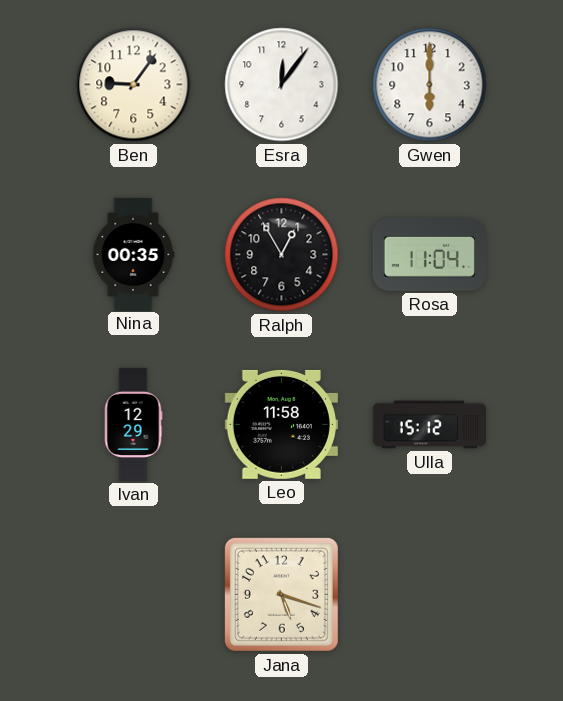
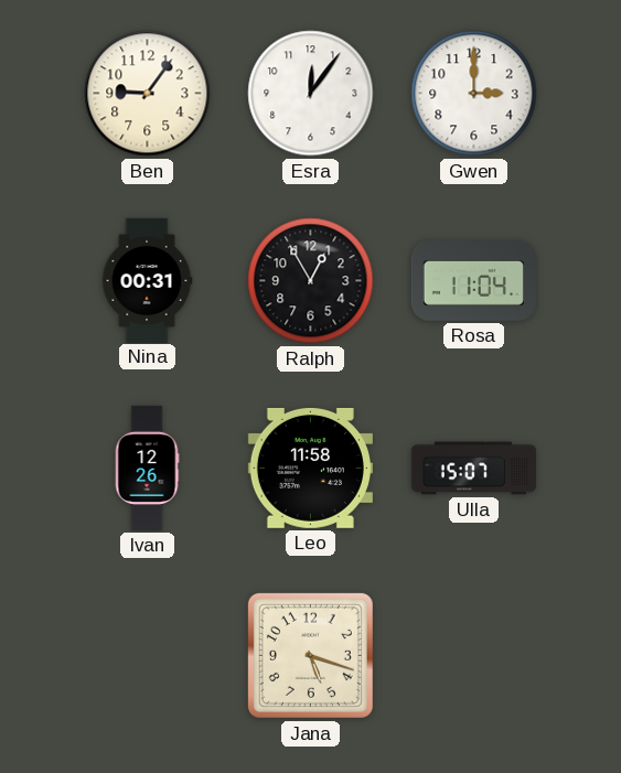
Gwen: 6:00 -> 3:00 (474, 94)
Nina: 00:35 -> 00:31 (147, 280)
Ivan: 12:29 -> 12:26 (147, 468)
Ulla: 15:12 -> 15:07 (473, 469)
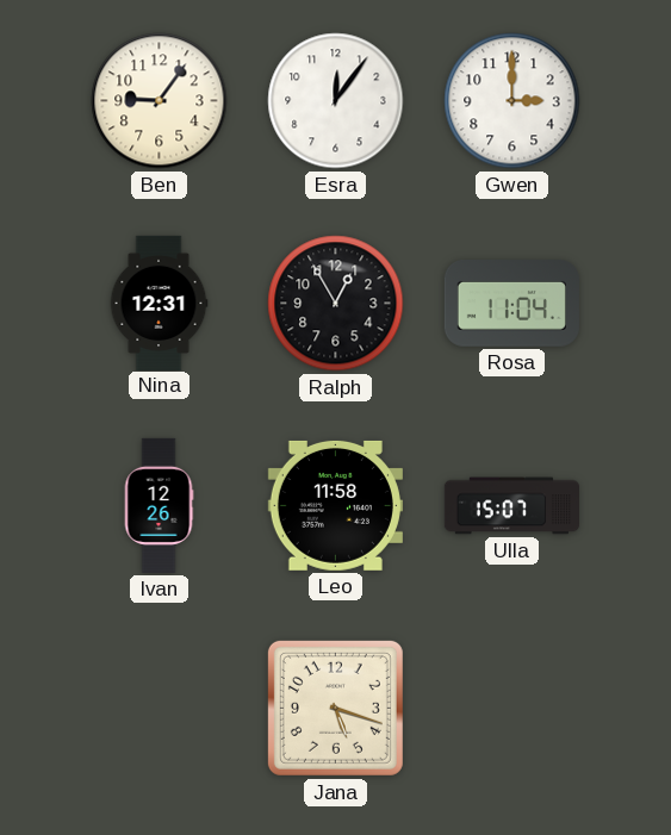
Nina: 00:31 -> 12:31 (159, 303)
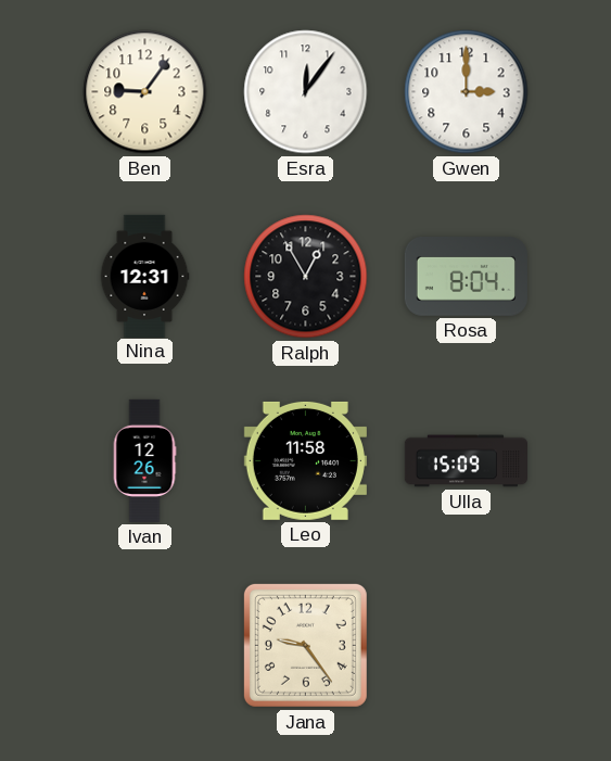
Rosa: 11:04 -> 8:04 (466, 277)
Ulla: 15:07 -> 15:09 (466, 461)
Jana: 5:18 -> 9:24 (305, 645)
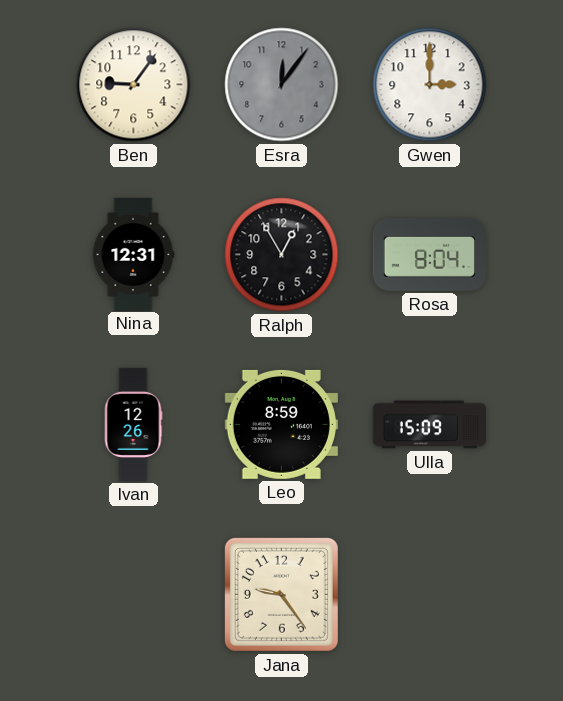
Esra dial: white -> grey (282, 85)
Leo: 11:58 -> 8:59 (281, 424)
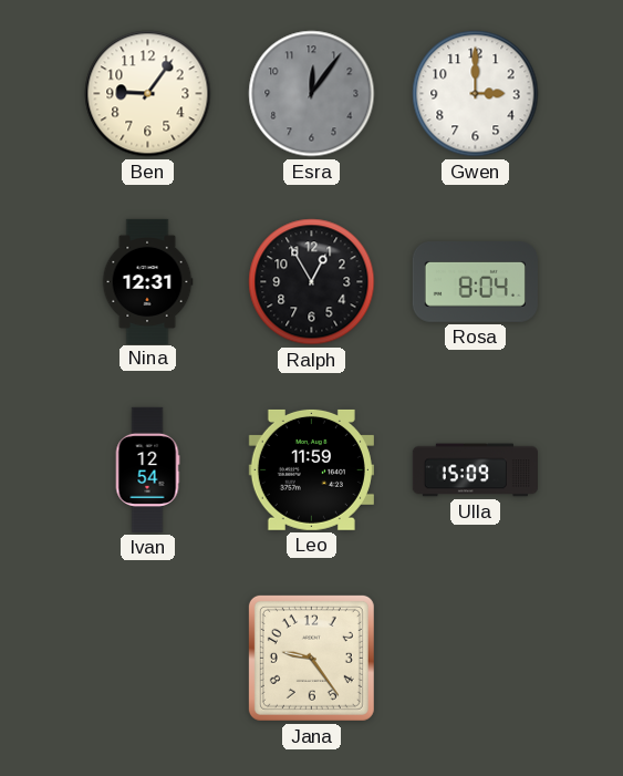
Ivan: 12:26 -> 12:54 (147, 469)
Leo: 8:59 -> 11:59 (311, 469)
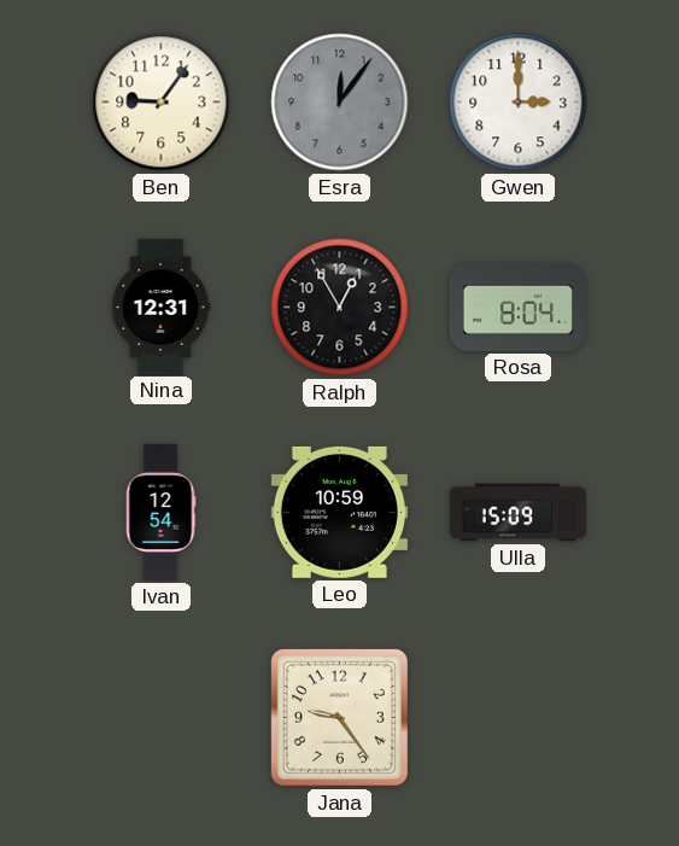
Leo: 11:59 -> 10:59 (339, 512)
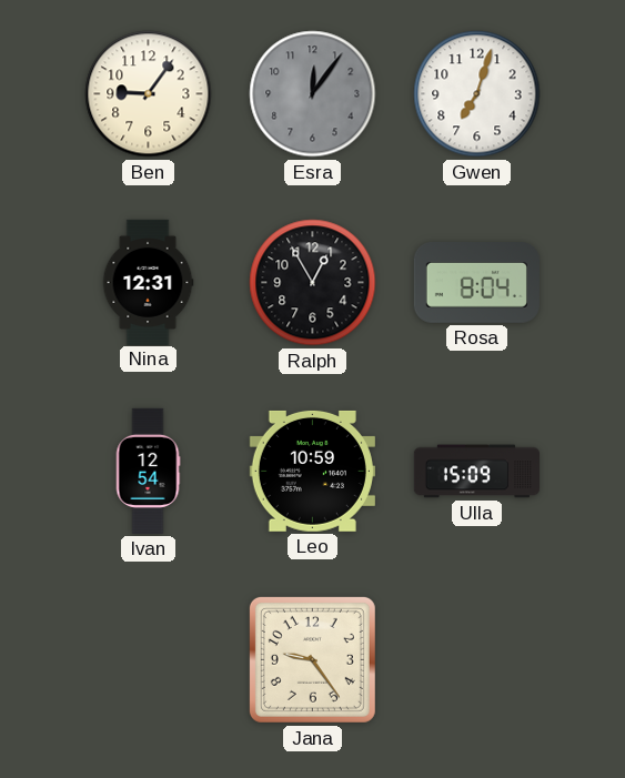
Gwen: 3:00 -> 7:03 (477, 94)
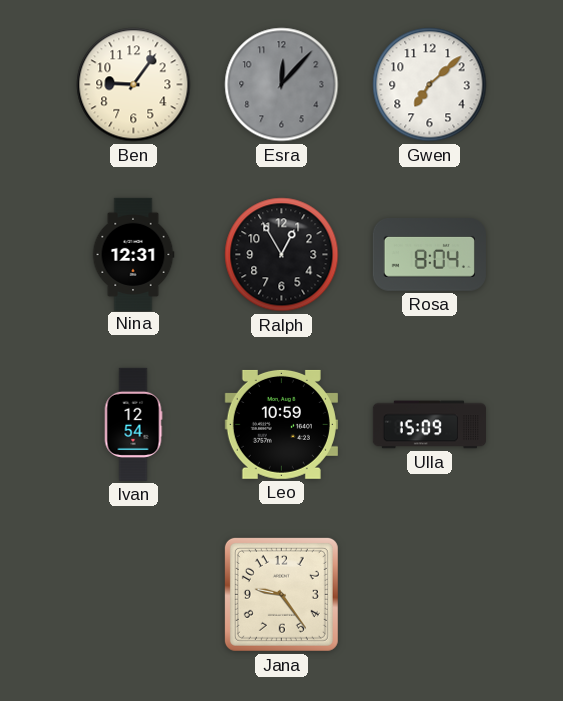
Esra: 12:06 -> 12:07 (282, 85)
Gwen: 7:03 -> 7:08 (430, 85)
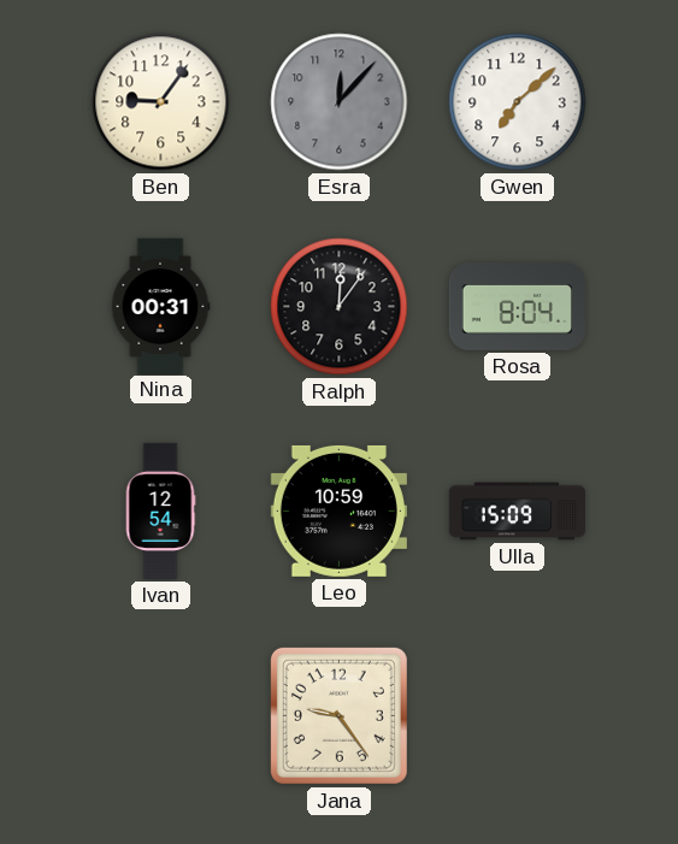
Nina: 12:31 -> 00:31 (160, 306)
Ralph: 12:55 -> 12:06 (340, 307)
